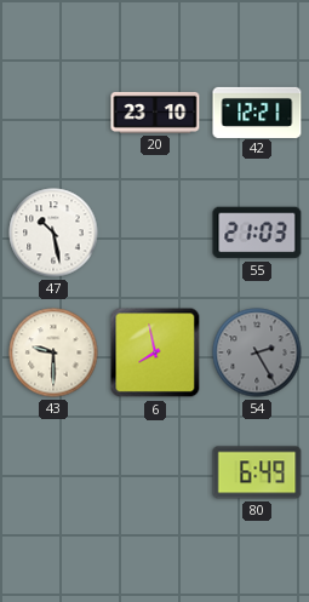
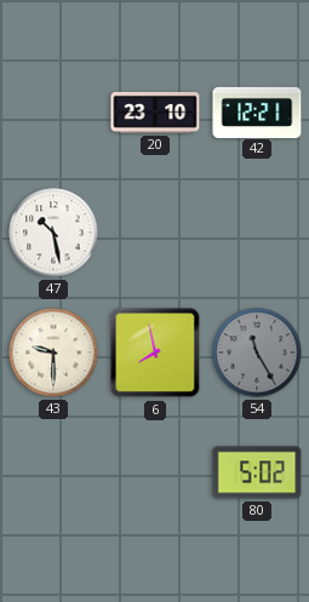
55: 21:03 -> none (257, 233)
54: 2:25 -> 11:25 (257, 352)
80: 6:49 -> 5:02 (257, 472)
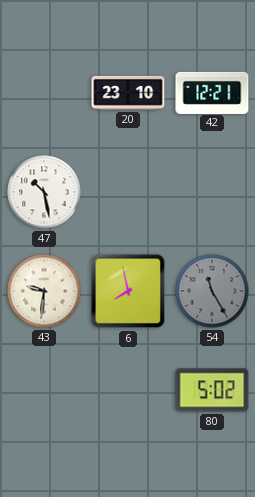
43: 9:30 -> 9:31 (44, 291)
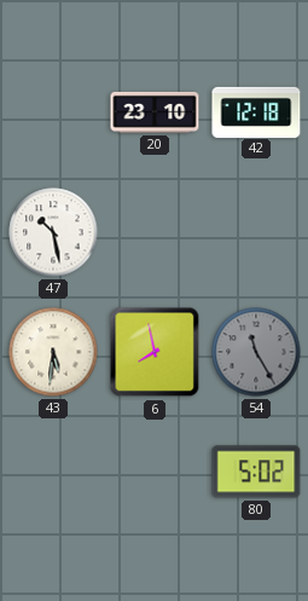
42: 12:21 -> 12:18 (256, 111)
43: 9:31 -> 5:31 (53, 352)
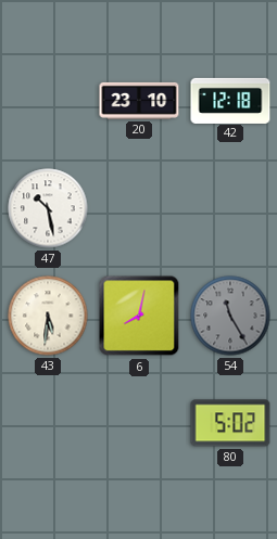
6: 7:58 -> 8:02 (139, 316)
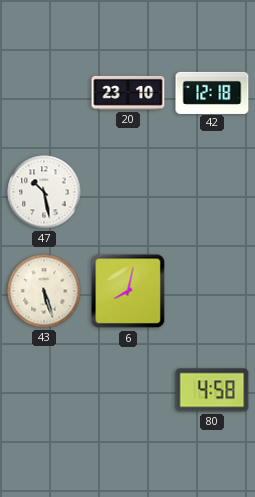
43: 5:31 -> 5:27 (44, 291)
54: 11:25 -> none (230, 316)
80: 5:02 -> 4:58 (212, 390)
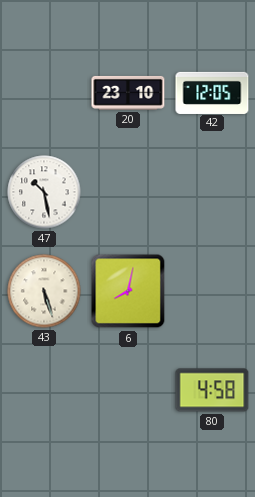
42: 12:18 -> 12:05 (212, 92)
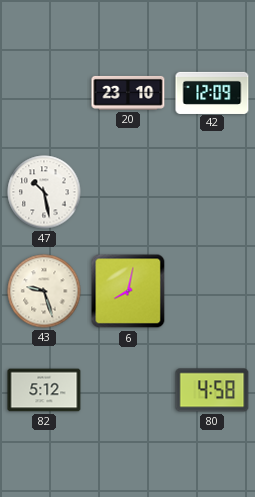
42: 12:05 -> 12:09 (212, 92)
43: 5:27 -> 9:27 (44, 291)
82: none -> 5:12 (44, 390)
